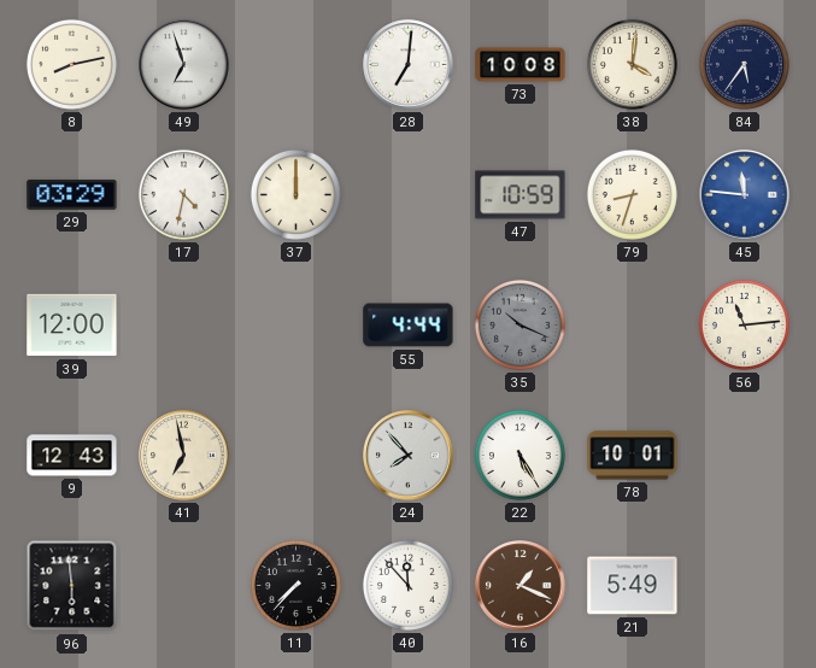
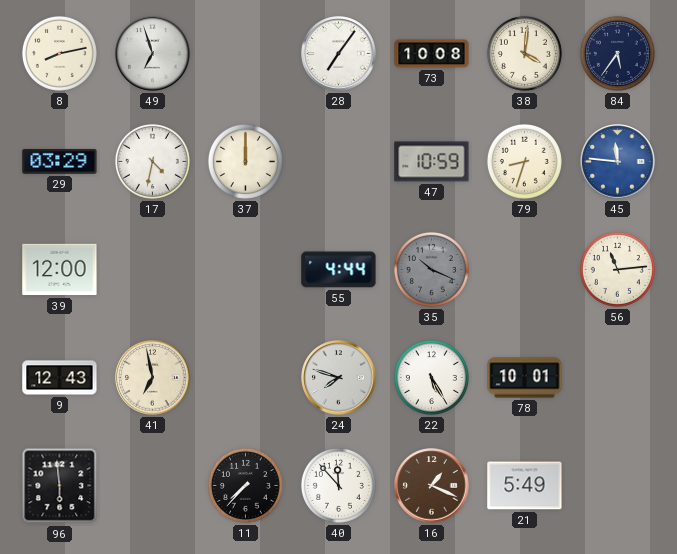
28: 7:01 -> 7:06 (339, 54)
24: 7:53 -> 7:48 (339, 378)
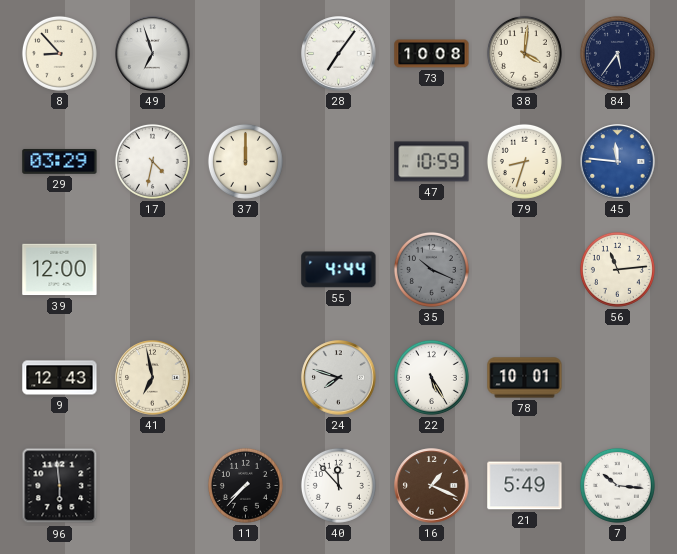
8: 8:13 -> 8:53 (59, 53)
7: none -> 10:16 (617, 485)
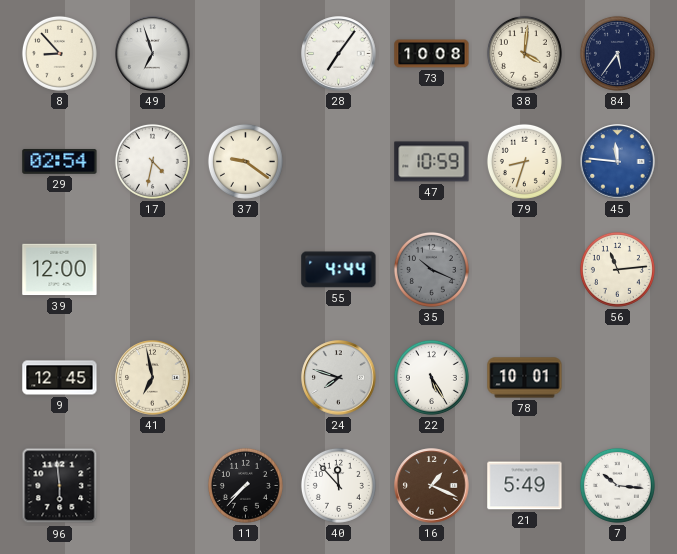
29: 03:29 -> 02:54 (60, 161)
37: 12:00 -> 9:21 (245, 161)
9: 12:43 -> 12:45 (60, 378)
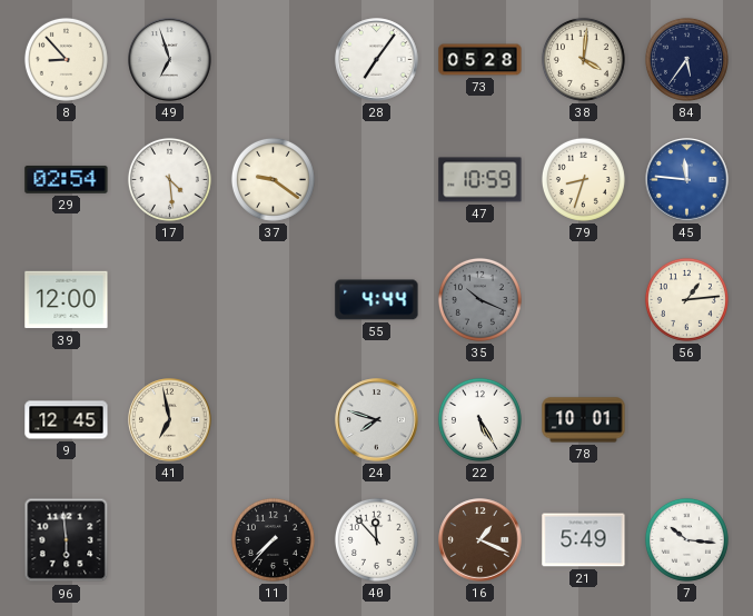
73: 10:08 -> 05:28 (480, 60)
17: 4:32 -> 4:29 (169, 179)
56: 11:14 -> 1:14 (686, 299)
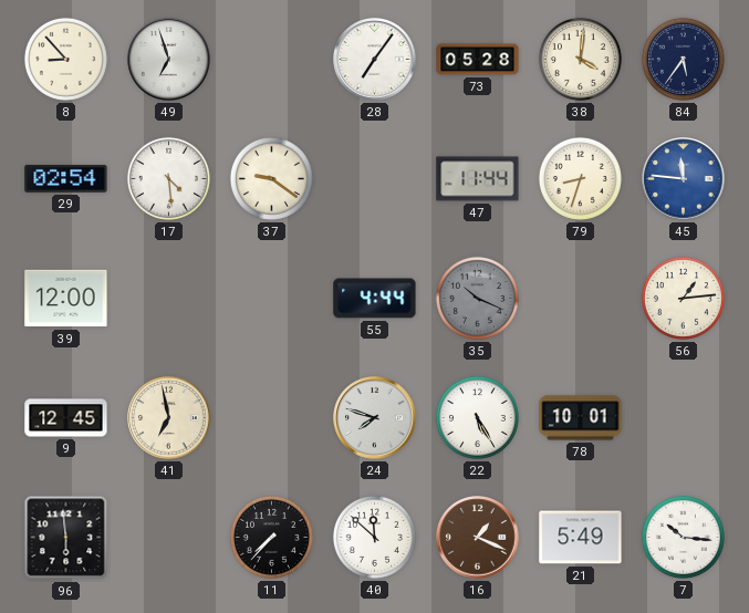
47: 10:59 -> 11:44 (478, 179)
40: 11:53 -> 11:52 (374, 537)
